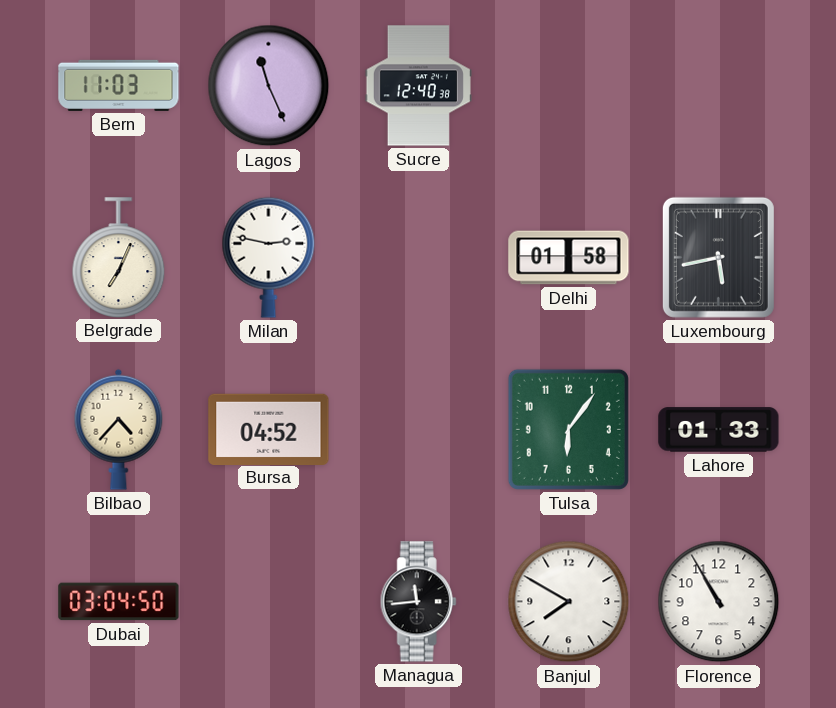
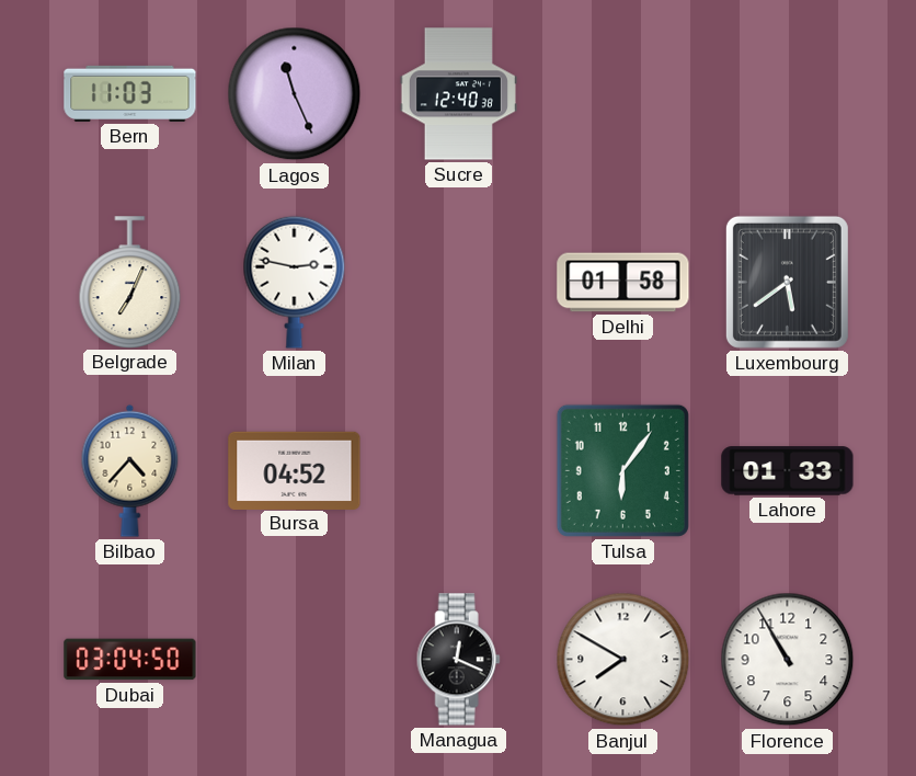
Luxembourg: 5:43 -> 5:39 (787, 282)
Managua: 11:44 -> 12:19 (458, 660)
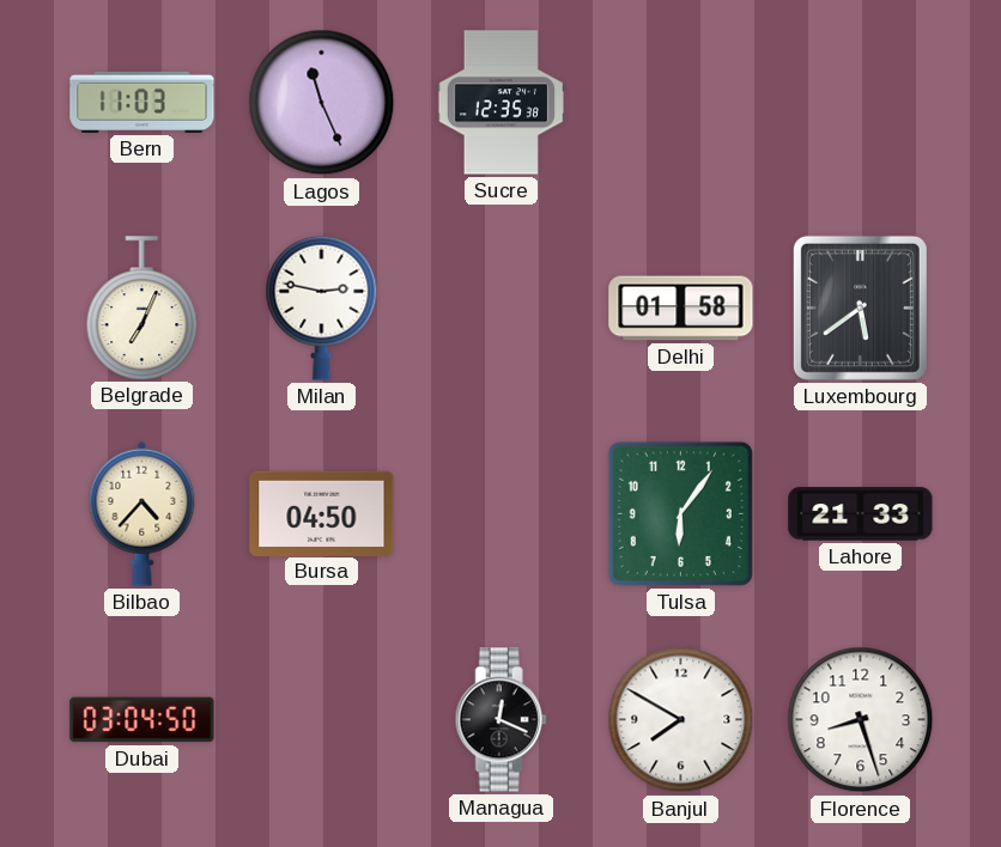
Sucre: 12:40 -> 12:35 (500, 103)
Bursa: 04:52 -> 04:50 (322, 513)
Lahore: 01:33 -> 21:33 (861, 514)
Florence: 10:55 -> 8:27 (861, 720)
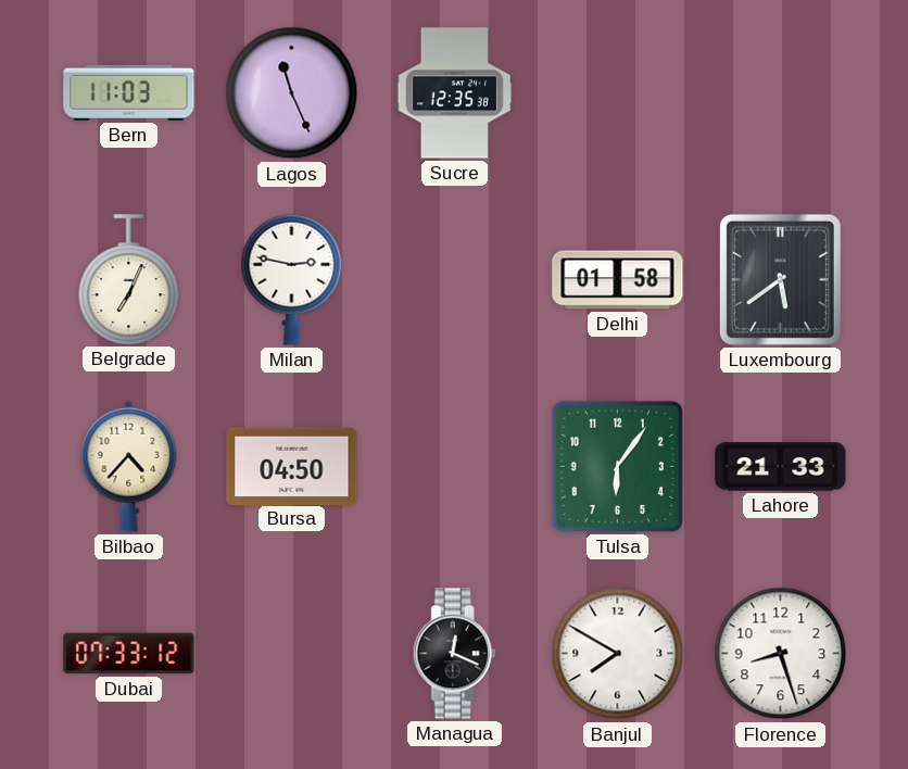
Dubai: 03:04 -> 07:33 (129, 654)
